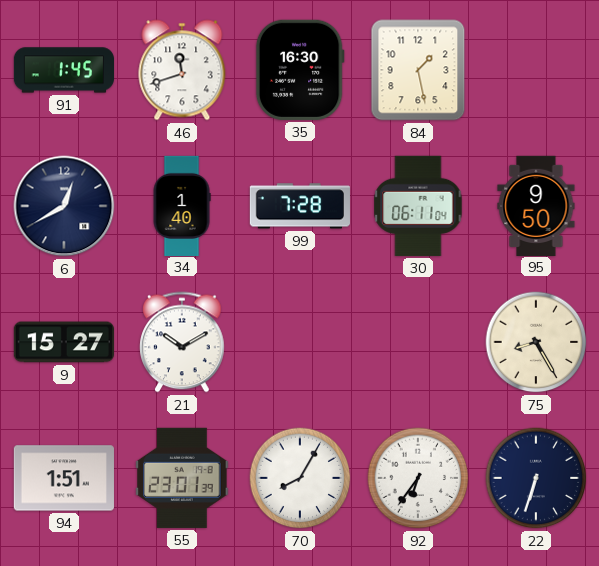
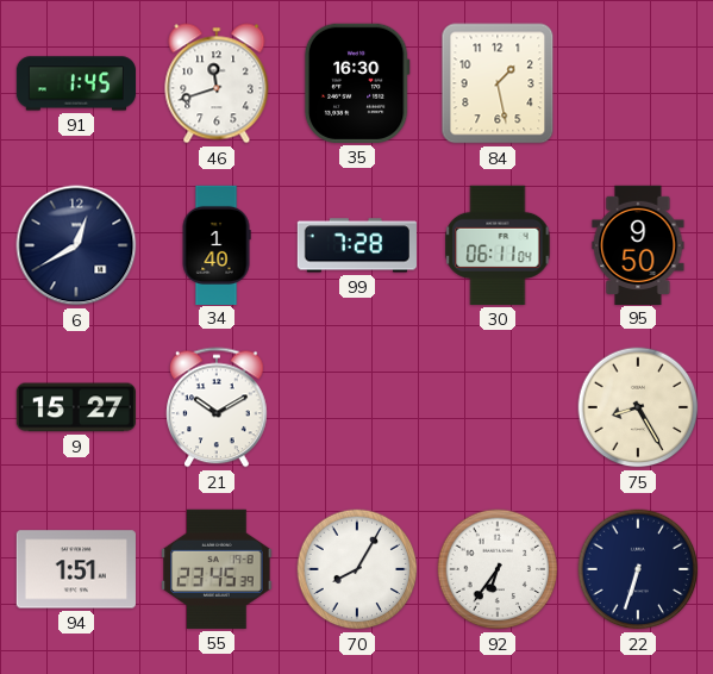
55: 23:01 -> 23:45 (217, 569)
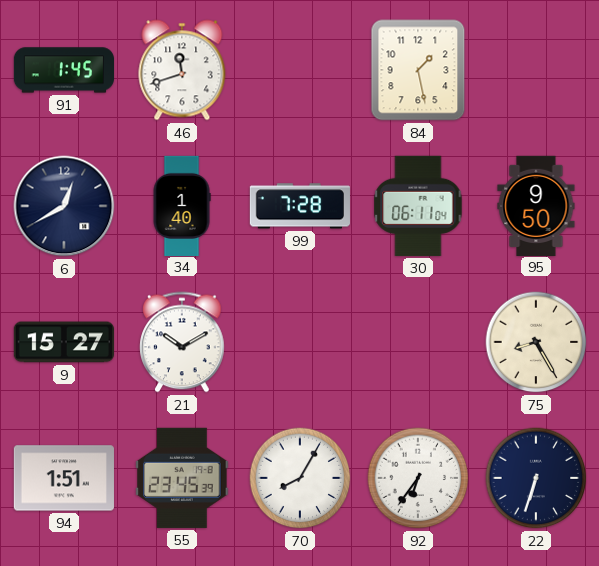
35: 16:30 -> none (357, 83)
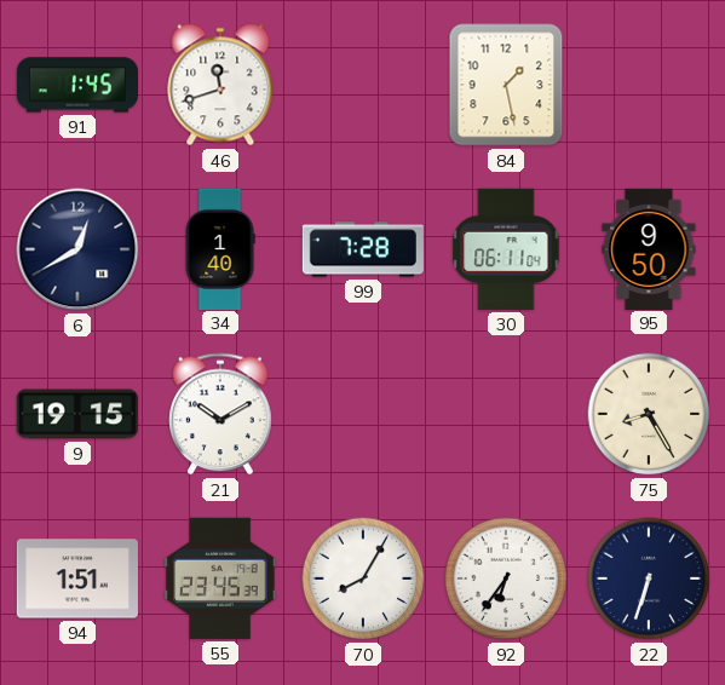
9: 15:27 -> 19:15 (77, 414)
